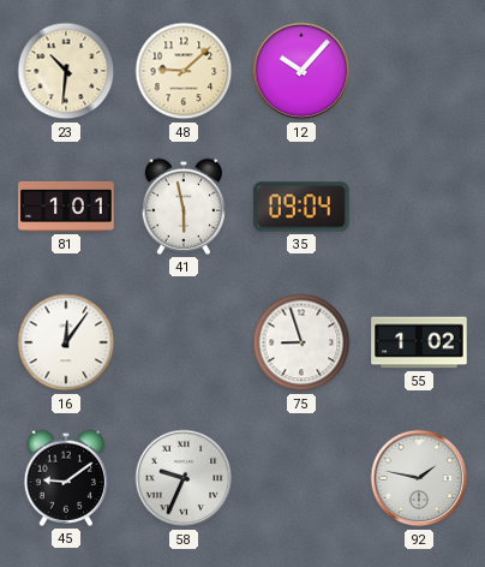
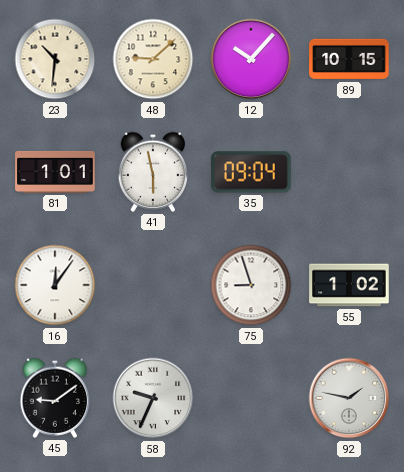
89: none -> 10:15 (349, 59)
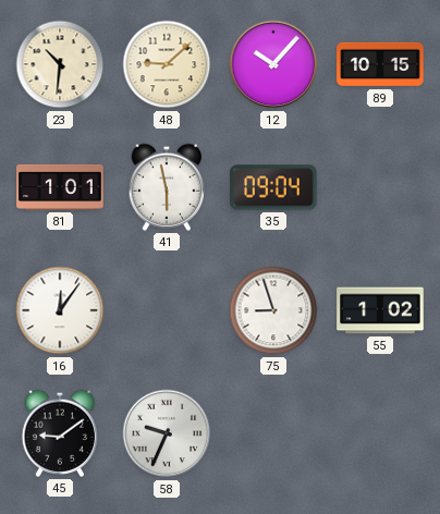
92: 1:47 -> none (349, 398)
